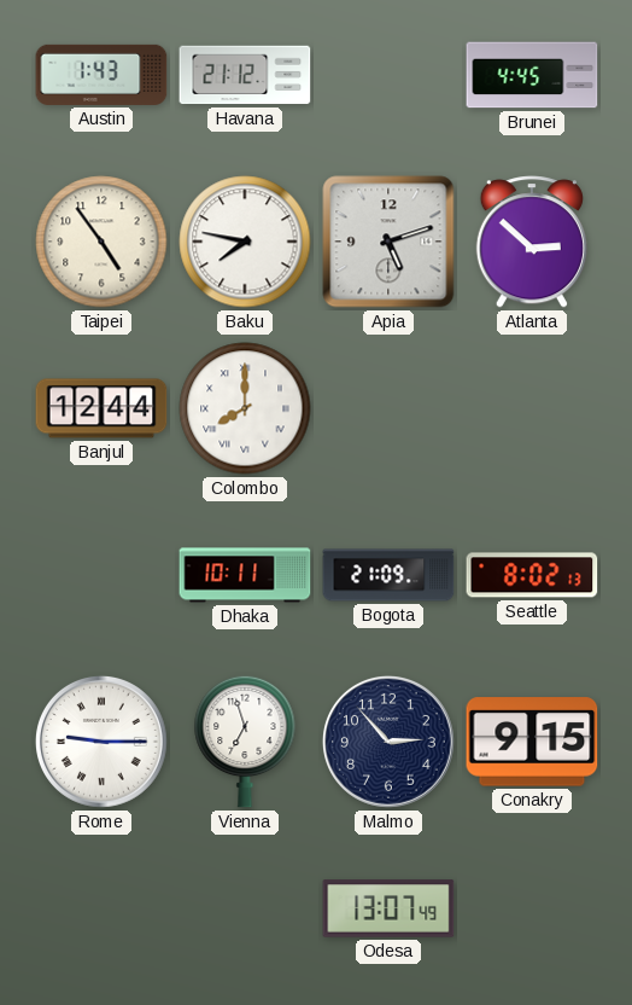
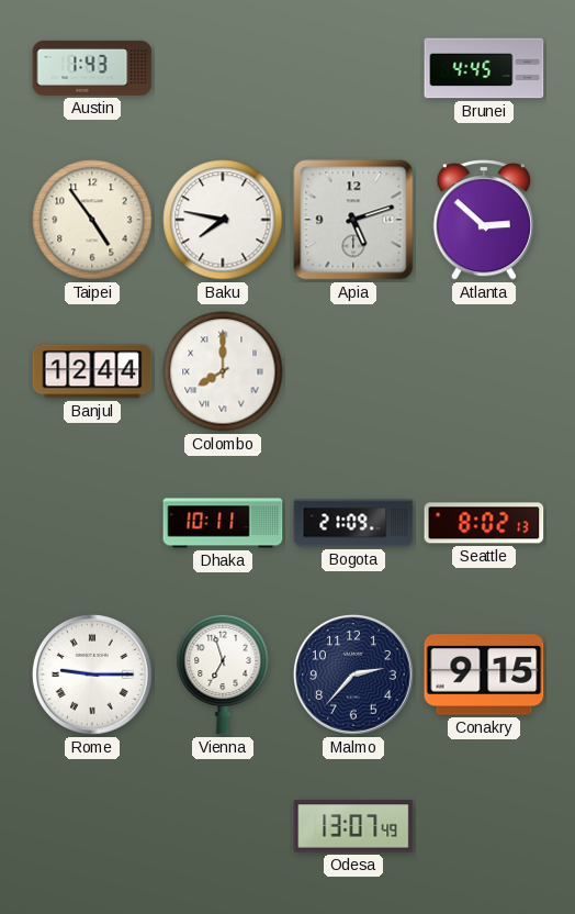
Havana: 21:12 -> none (245, 75)
Malmo: 2:53 -> 2:37 (353, 675)
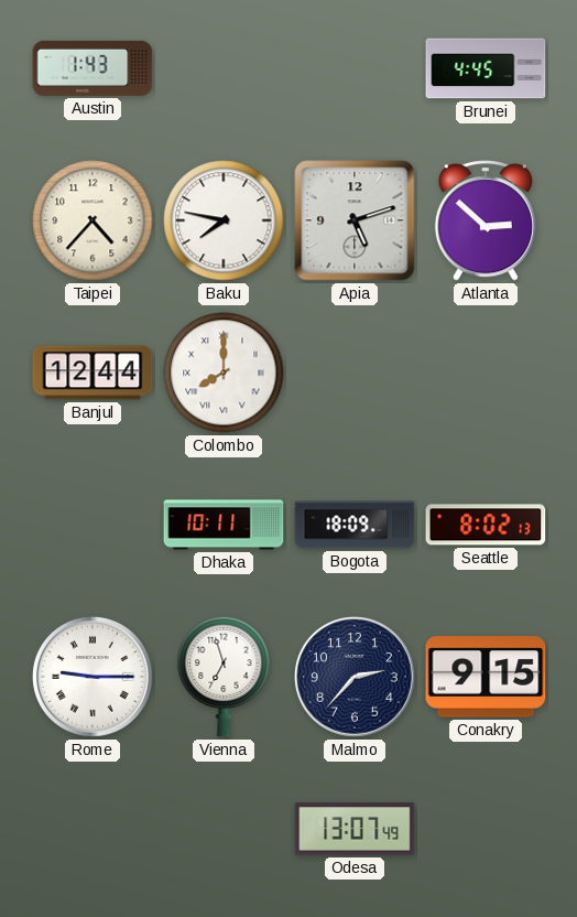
Taipei: 4:54 -> 4:37 (92, 220)
Bogota: 21:09 -> 18:09 (355, 525)
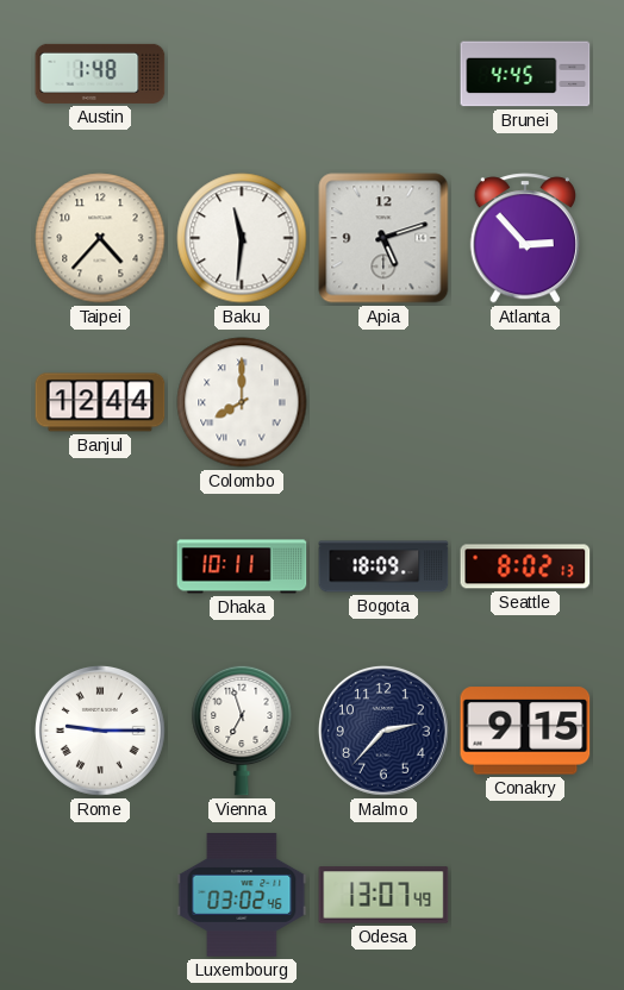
Austin: 1:43 -> 1:48 (100, 74)
Baku: 7:47 -> 11:31 (242, 238)
Atlanta: 2:52 -> 2:53 (525, 238)
Luxembourg: none -> 03:02 (242, 895)
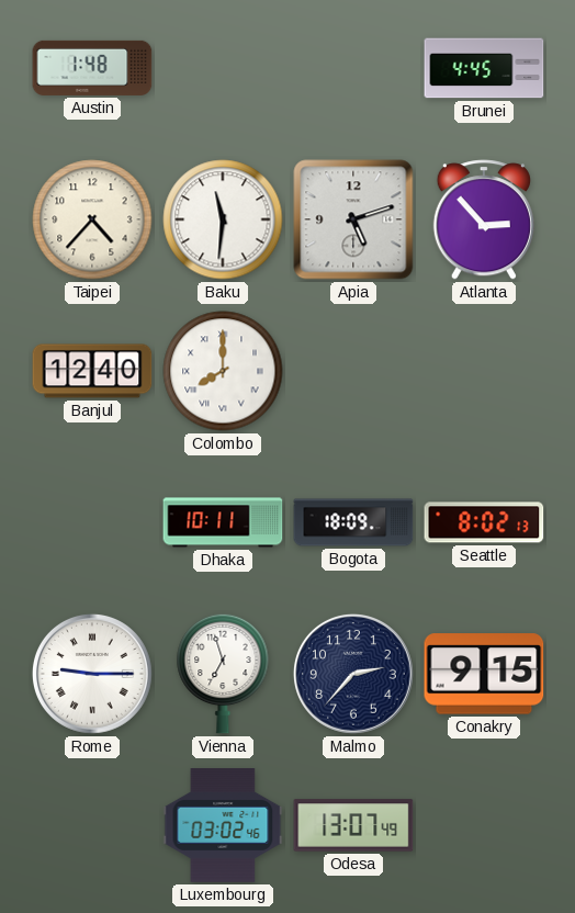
Banjul: 12:44 -> 12:40 (92, 371)
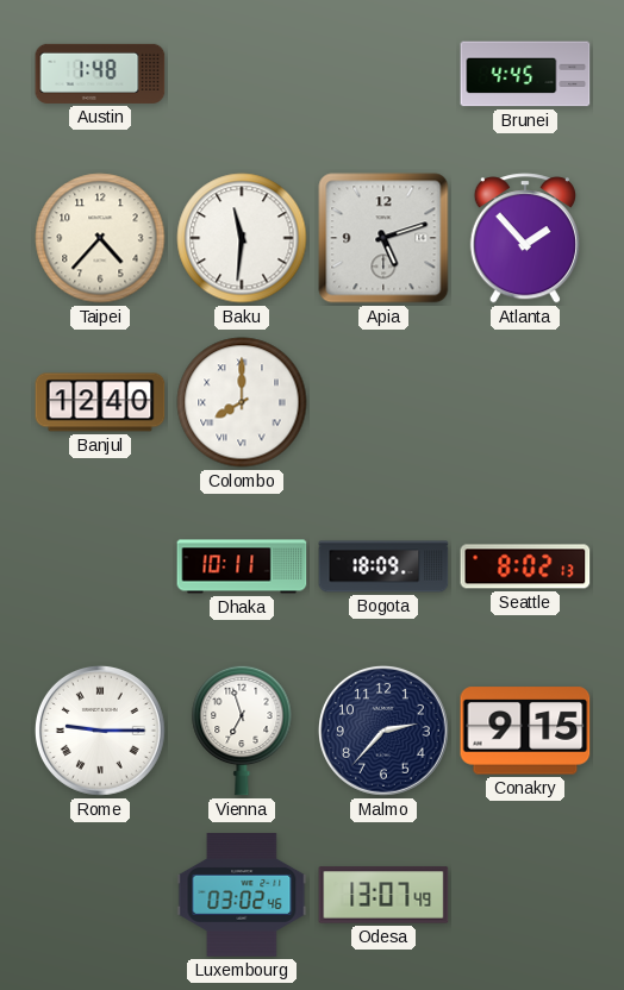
Atlanta: 2:53 -> 1:53 (525, 238)
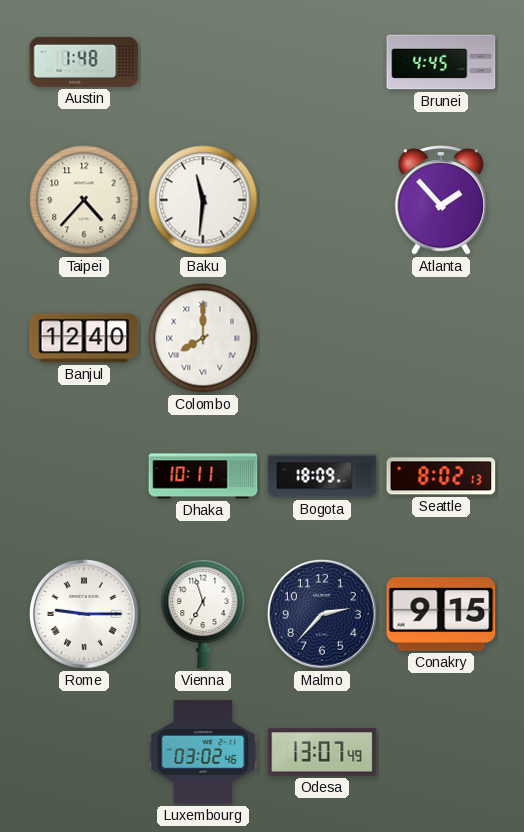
Apia: 5:12 -> none (383, 238)
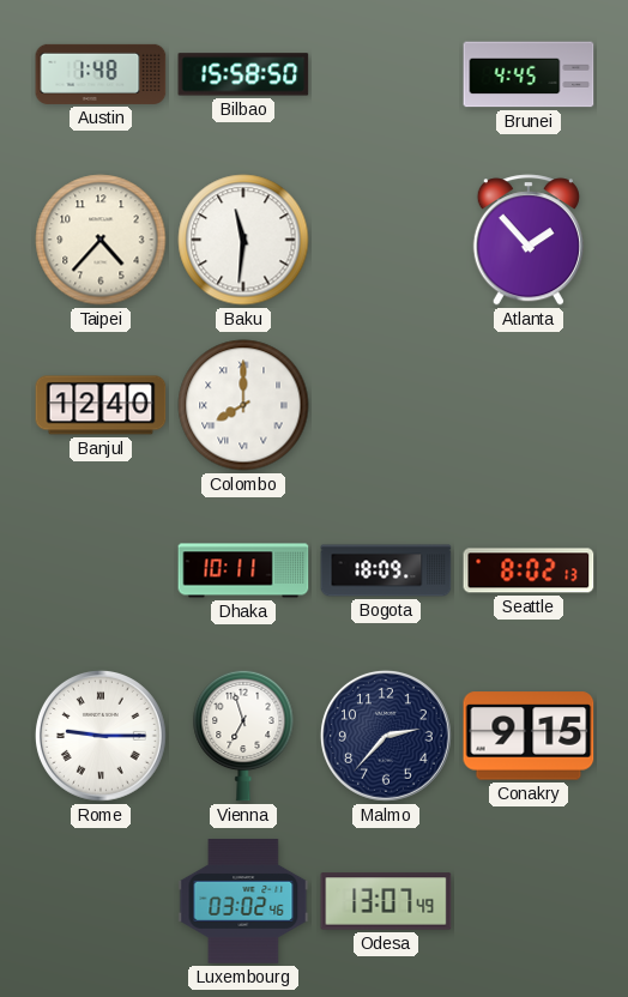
Bilbao: none -> 15:58 (243, 74)
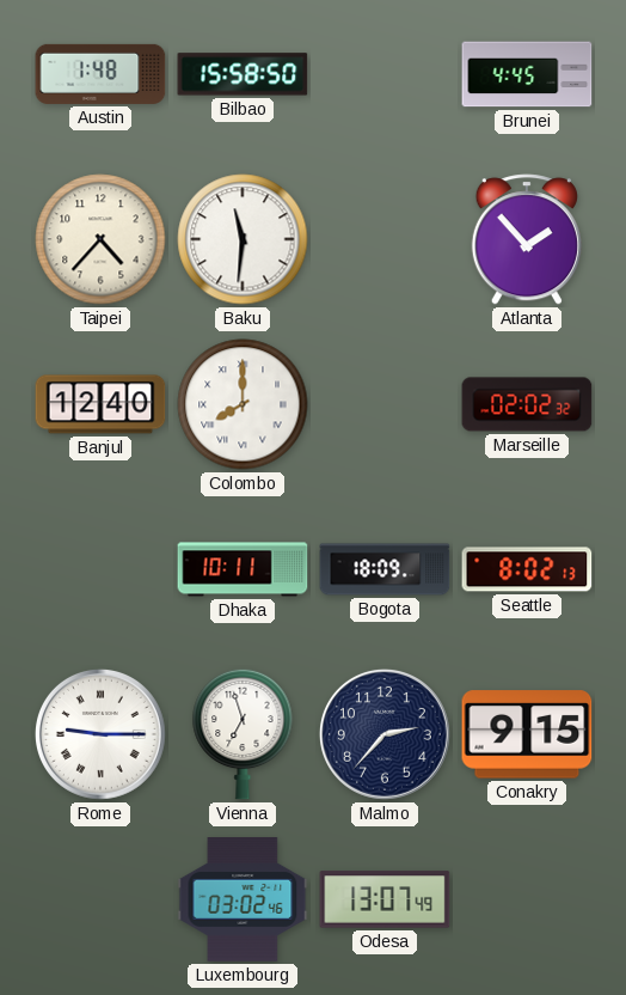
Marseille: none -> 02:02 (527, 404)
